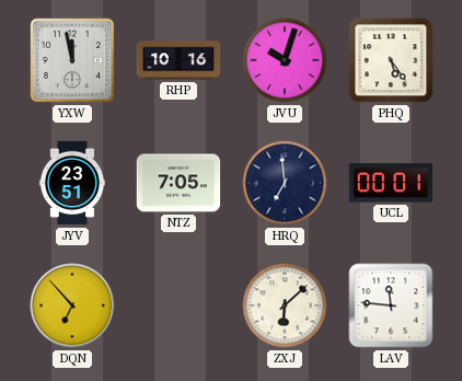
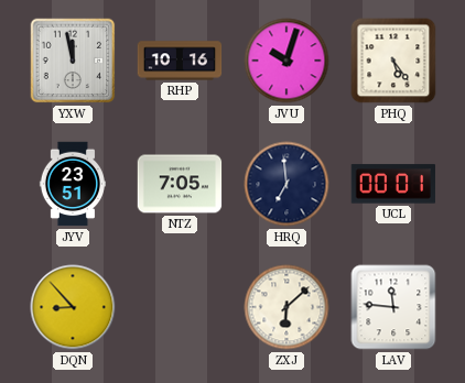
DQN: 6:53 -> 8:53 (73, 307)
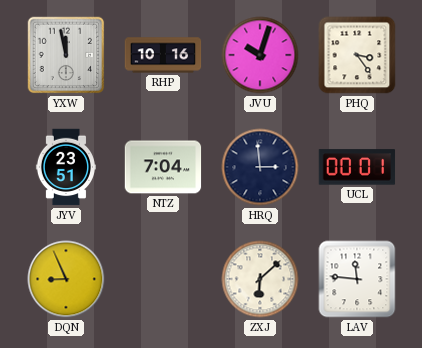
PHQ: 5:24 -> 3:24 (357, 55)
NTZ: 7:05 -> 7:04 (163, 167)
HRQ: 6:59 -> 2:59 (260, 167)
DQN: 8:53 -> 8:56 (66, 279)
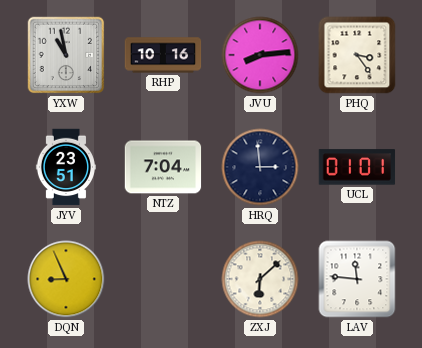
YXW: 11:58 -> 10:58 (66, 55)
JVU: 10:03 -> 8:14 (260, 55)
UCL: 00:01 -> 01:01 (357, 167)
